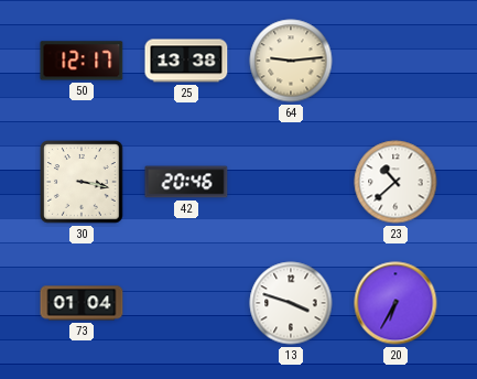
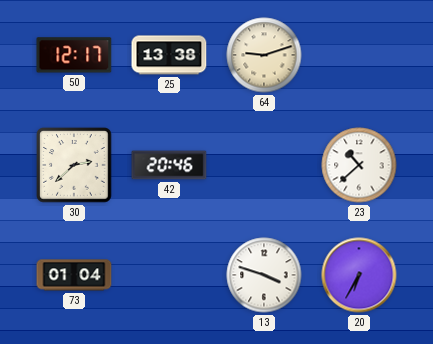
64: 9:14 -> 9:12 (264, 55)
30: 3:17 -> 2:38 (74, 165)
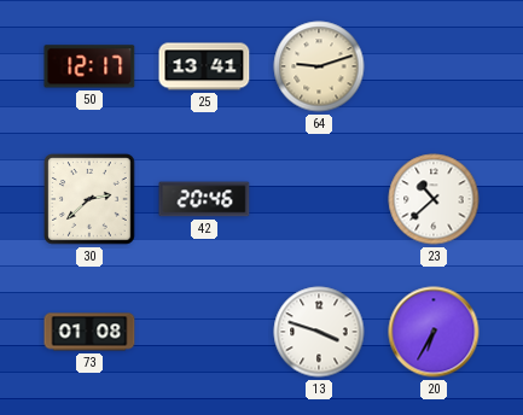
25: 13:38 -> 13:41 (204, 66)
73: 01:04 -> 01:08 (89, 332)
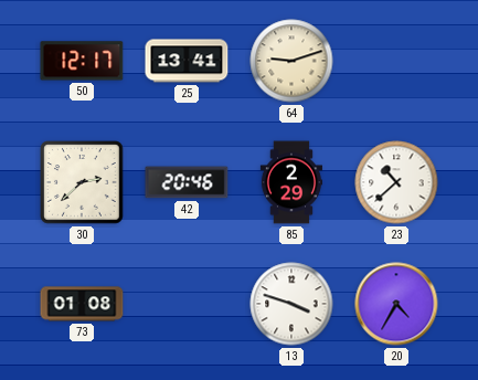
85: none -> 2:29 (290, 182)
20: 6:35 -> 4:35 (396, 304)
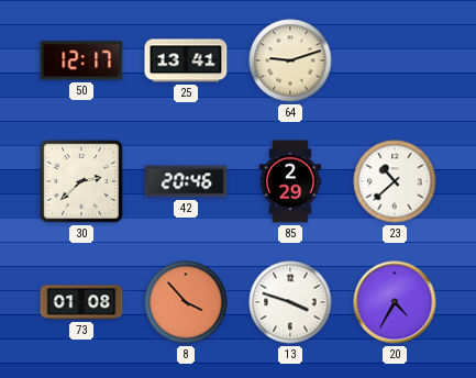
8: none -> 3:53 (186, 302)
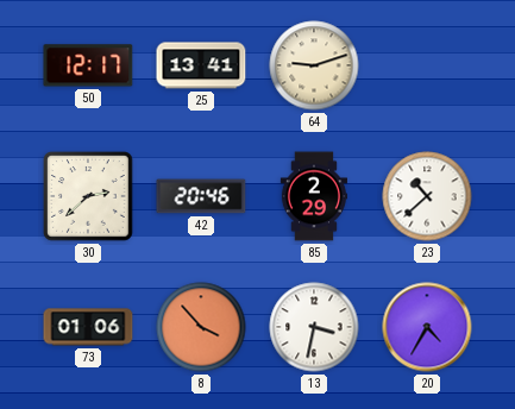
73: 01:08 -> 01:06 (88, 327)
13: 3:48 -> 3:32 (314, 327)
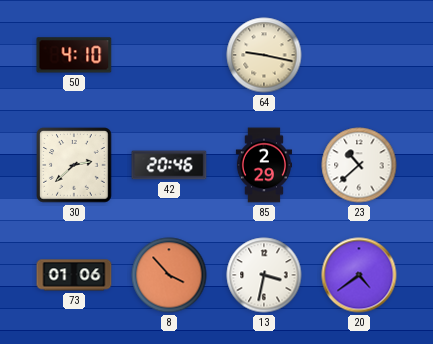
50: 12:17 -> 4:10 (74, 55)
25: 13:41 -> none (201, 65)
64: 9:12 -> 9:17 (264, 55)
20: 4:35 -> 4:39 (359, 275)
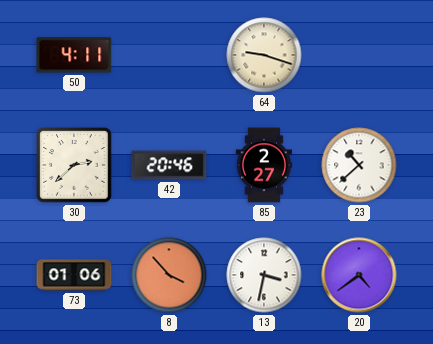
50: 4:10 -> 4:11 (74, 55)
64: 9:17 -> 9:18 (264, 55)
85: 2:29 -> 2:27 (263, 165)
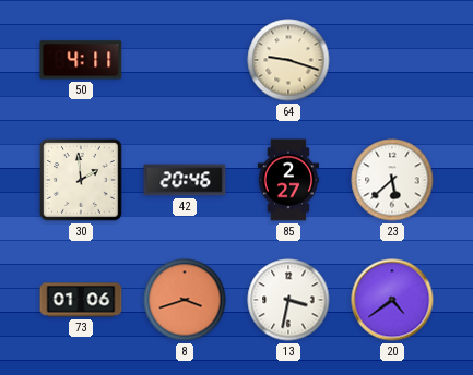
30: 2:38 -> 1:59 (81, 180)
23: 10:38 -> 5:38 (392, 180)
8: 3:53 -> 3:42 (185, 300)
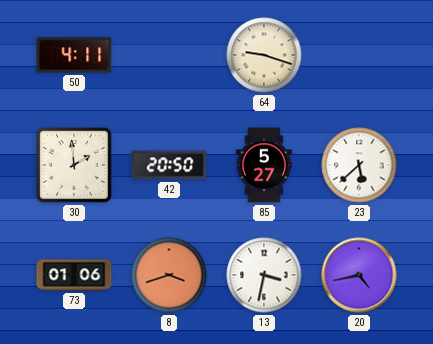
42: 20:46 -> 20:50 (169, 165)
85: 2:27 -> 5:27 (263, 165)
20: 4:39 -> 4:43 (359, 275)
